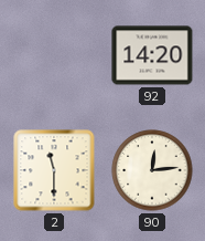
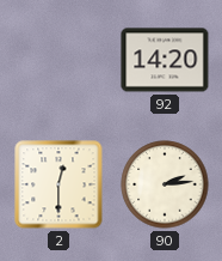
2: 11:30 -> 12:30 (58, 184)
90: 12:14 -> 2:14 (165, 184)
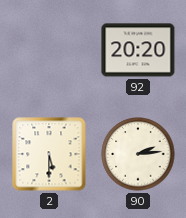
92: 14:20 -> 20:20 (138, 50)
2: 12:30 -> 5:30 (49, 154)
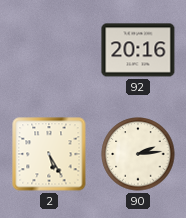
92: 20:20 -> 20:16 (138, 50)
2: 5:30 -> 5:25 (49, 154)
